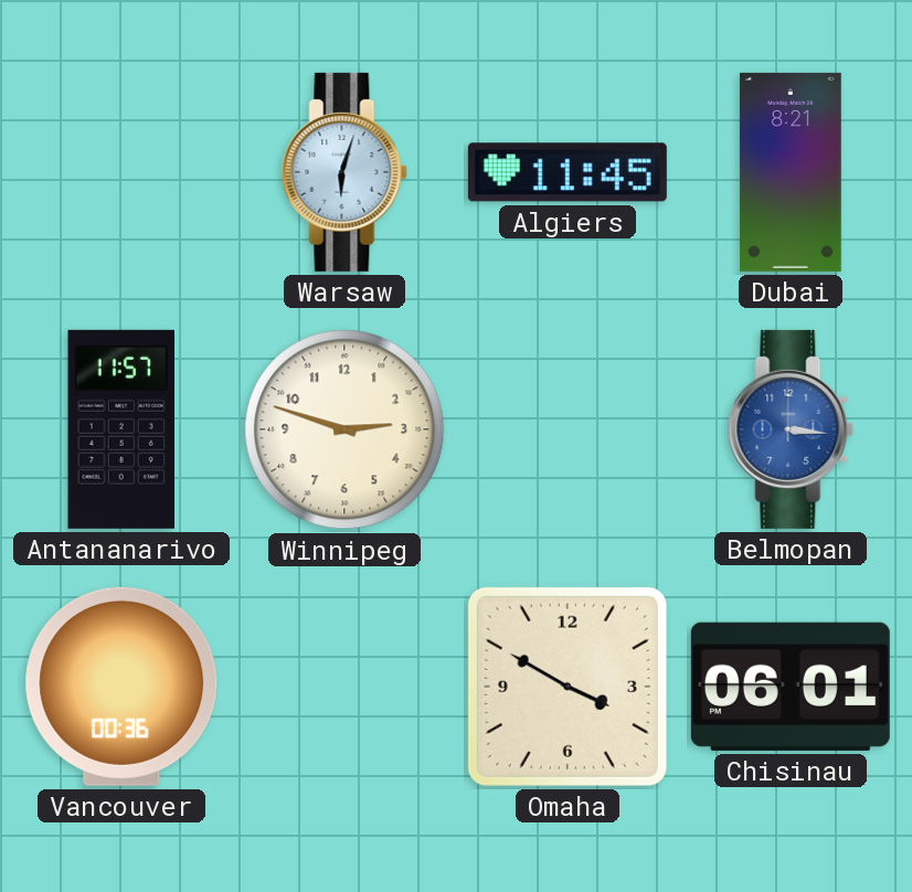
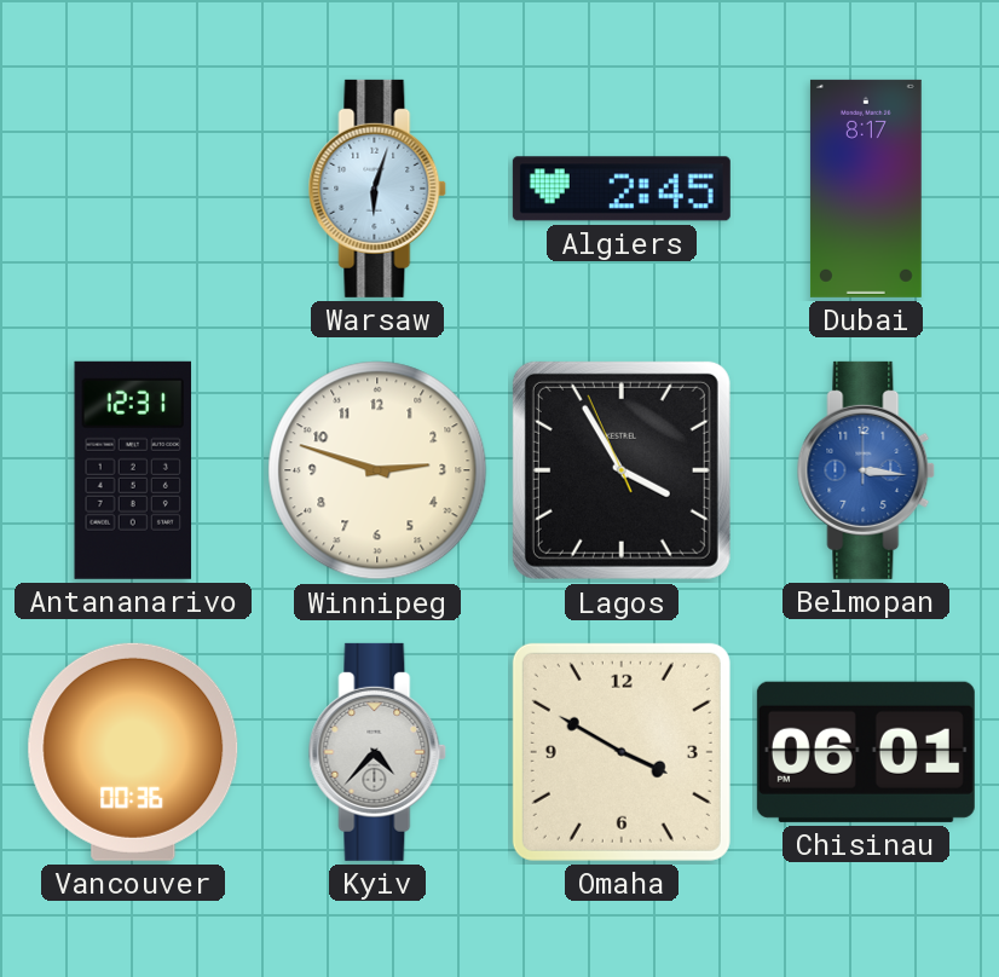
Algiers: 11:45 -> 2:45 (622, 189)
Dubai: 8:21 -> 8:17 (866, 189)
Antananarivo: 11:57 -> 12:31 (132, 470)
Lagos: none -> 3:54 (622, 470)
Kyiv: none -> 4:37 (377, 752)
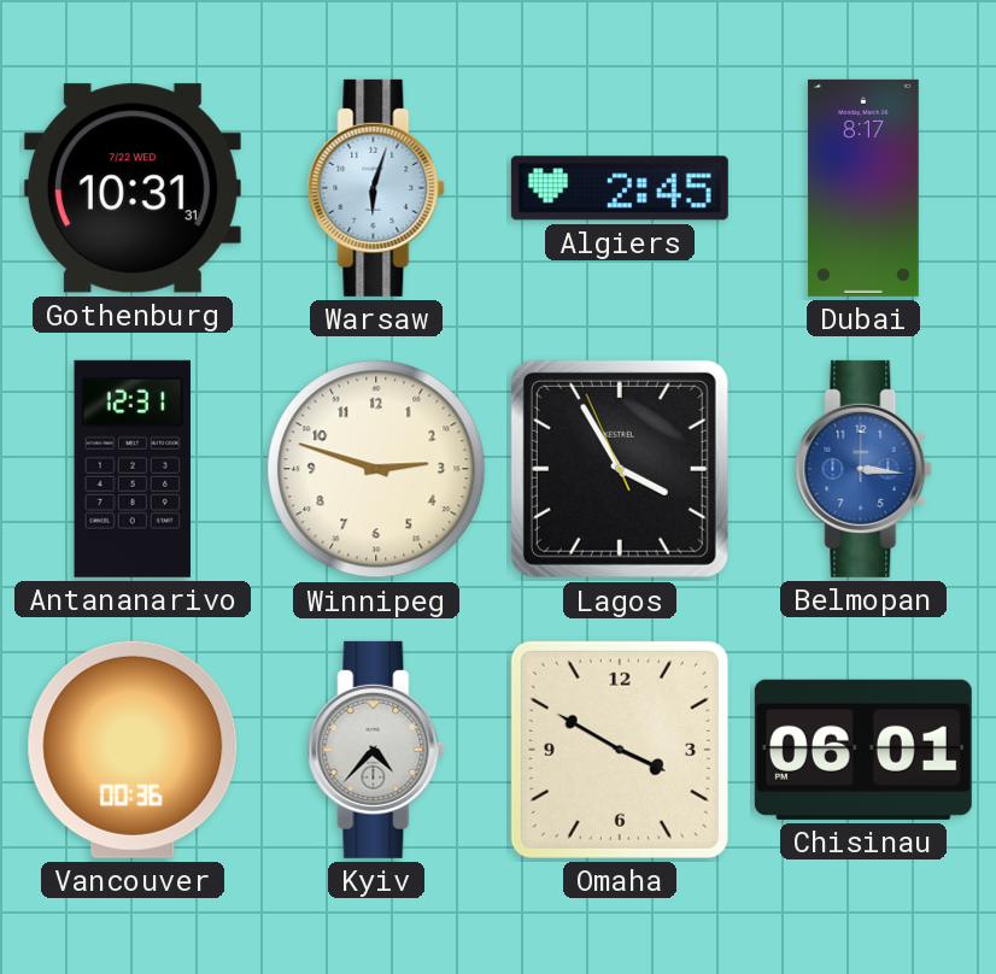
Gothenburg: none -> 10:31 (133, 188)
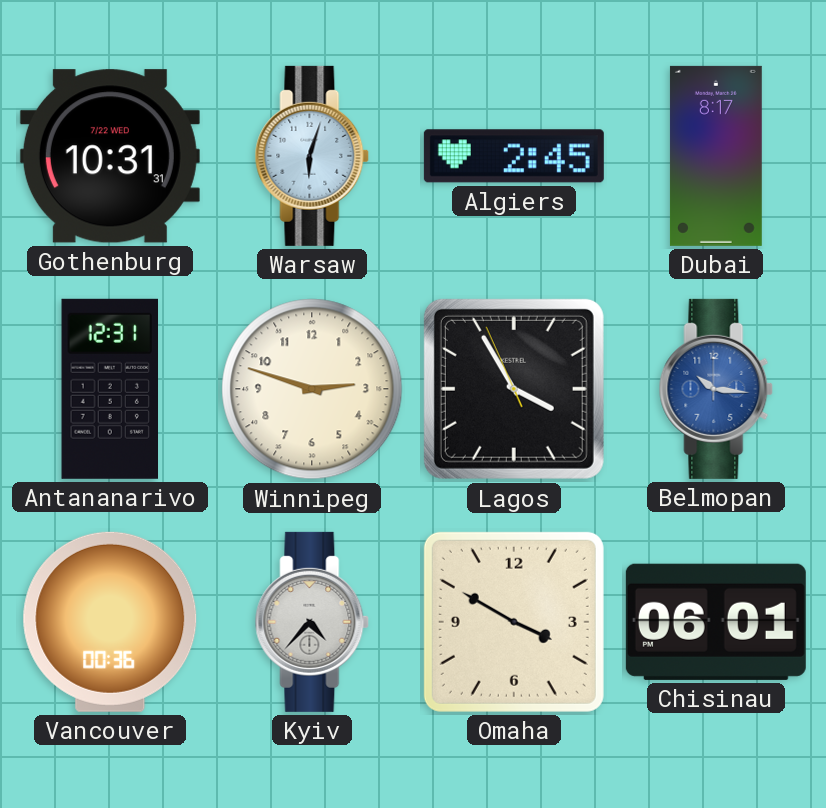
Belmopan: 3:16 -> 10:16 (716, 389)
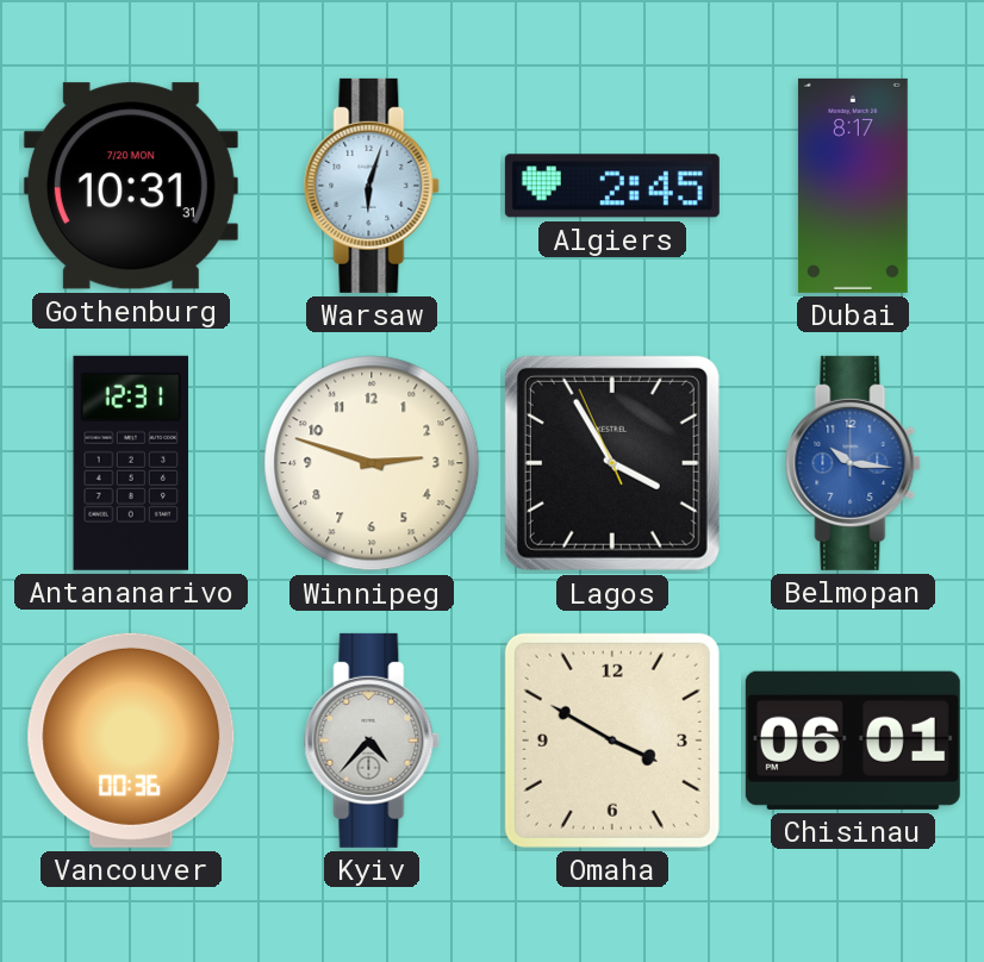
Gothenburg date: 7/22 WED -> 7/20 MON (131, 186)
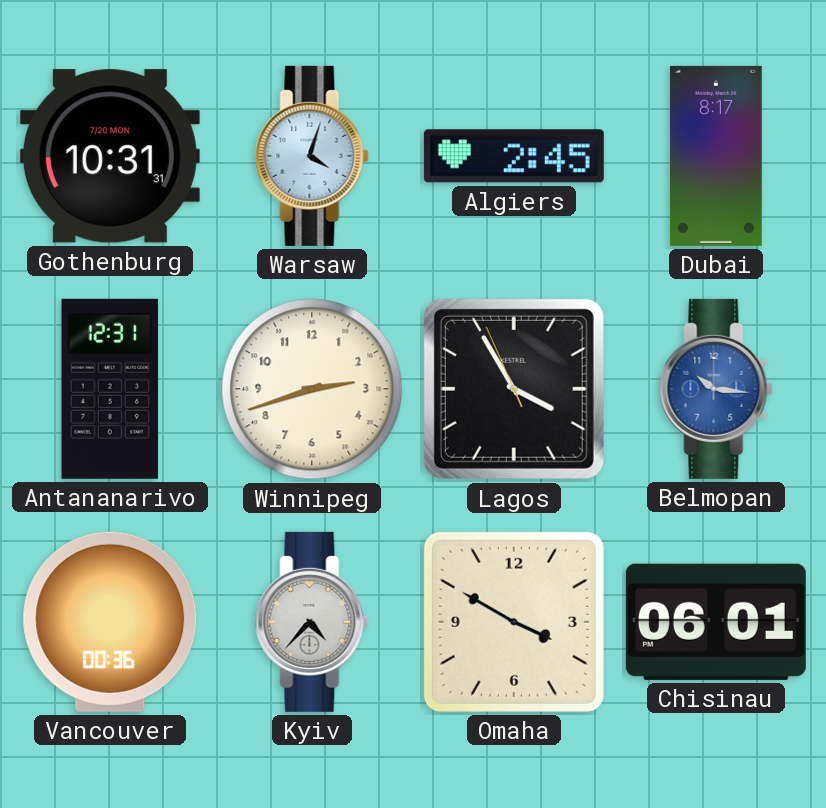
Warsaw: 6:03 -> 4:03 (312, 156)
Winnipeg: 2:48 -> 2:42 (312, 389)
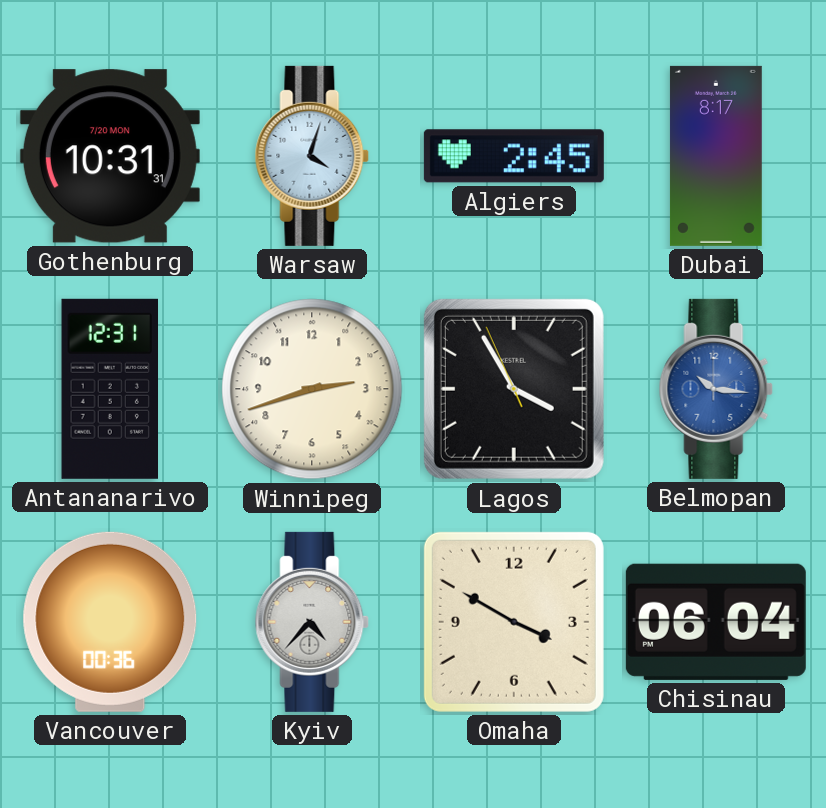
Chisinau: 06:01 -> 06:04 (716, 622)
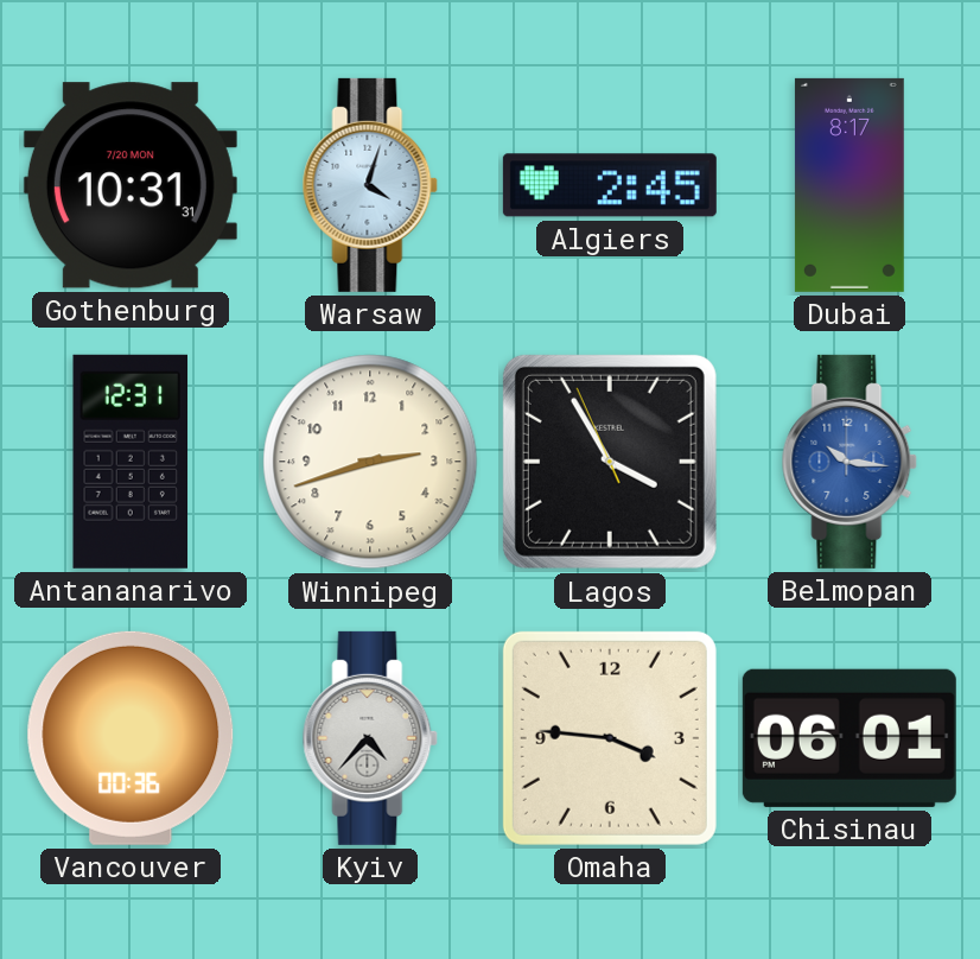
Omaha: 3:50 -> 3:46 (610, 738)
Chisinau: 06:04 -> 06:01 (849, 738)
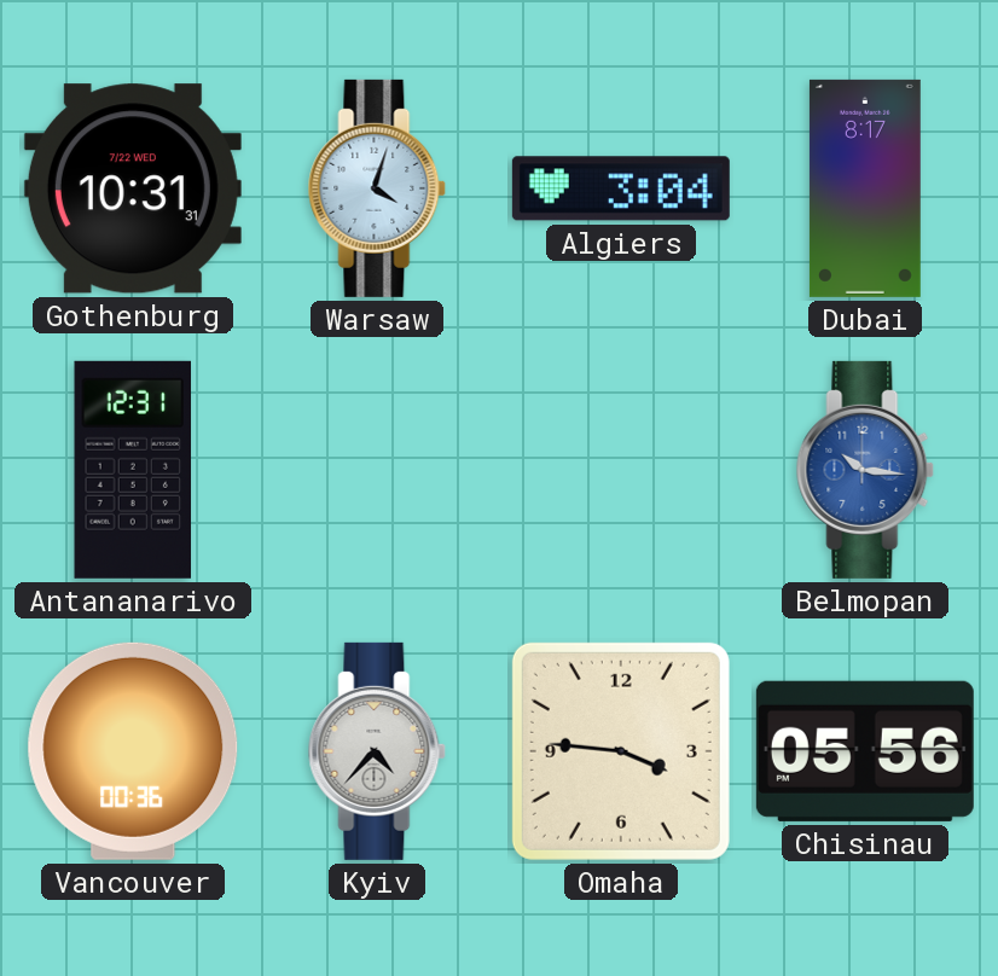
Gothenburg date: 7/20 MON -> 7/22 WED (133, 188)
Algiers: 2:45 -> 3:04 (621, 188)
Winnipeg: 2:42 -> none (370, 462)
Lagos: 3:54 -> none (610, 462)
Chisinau: 06:01 -> 05:56 (865, 751)
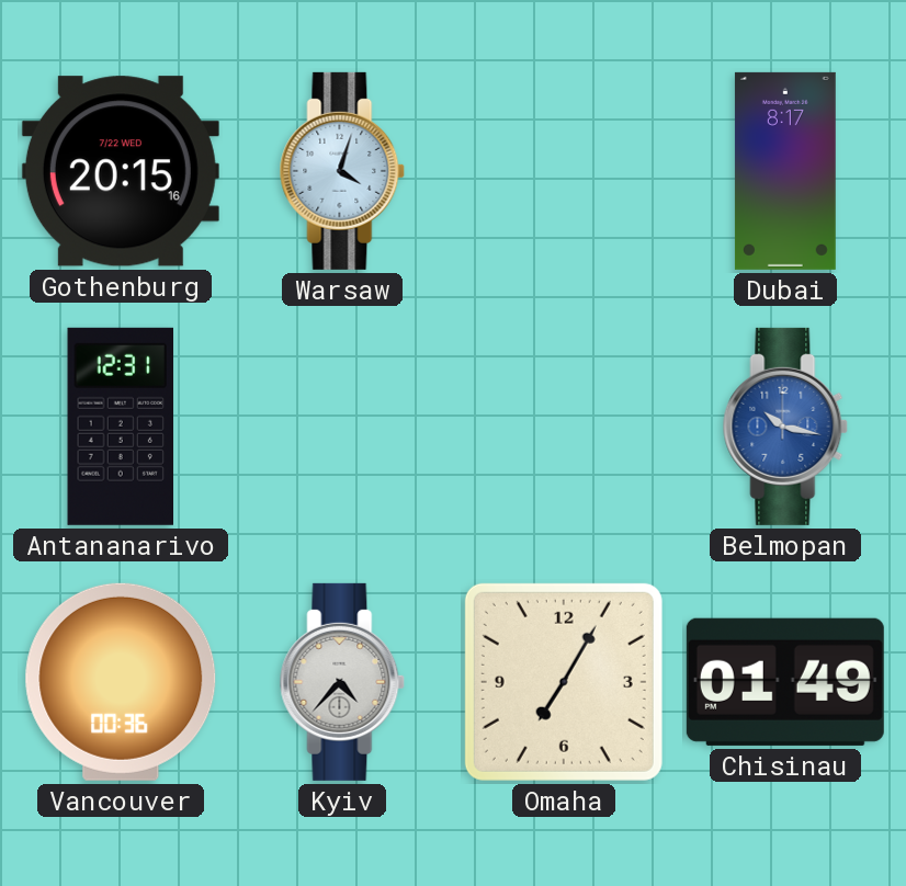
Gothenburg: 10:31 -> 20:15 (121, 171)
Algiers: 3:04 -> none (621, 188)
Belmopan: 10:16 -> 10:17 (785, 427)
Omaha: 3:46 -> 7:05 (564, 682)
Chisinau: 05:56 -> 01:49 (785, 682)
